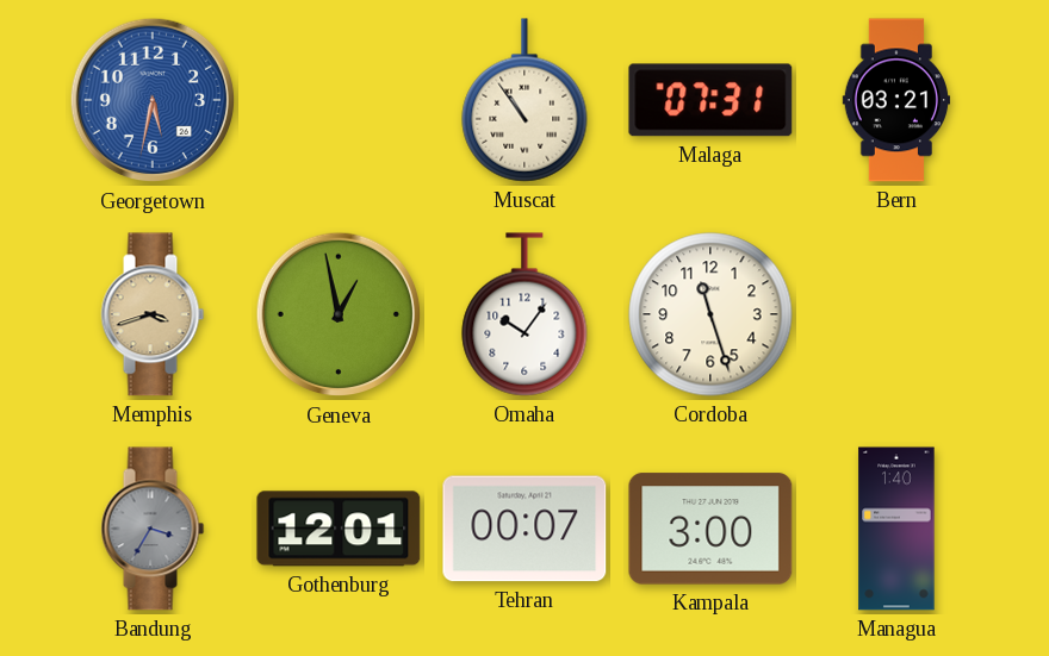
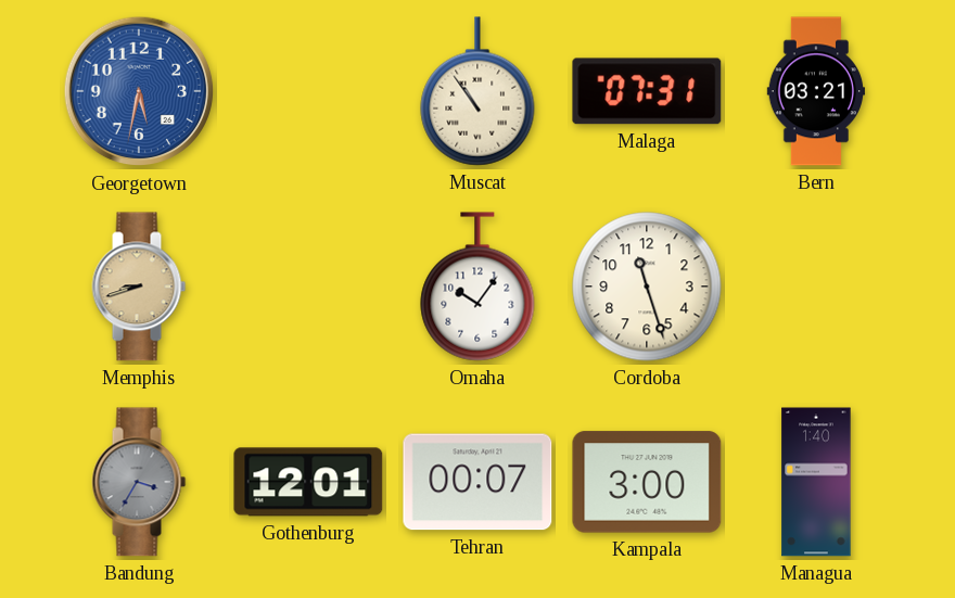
Memphis: 3:42 -> 8:42 (139, 287)
Geneva: 12:58 -> none (339, 314)
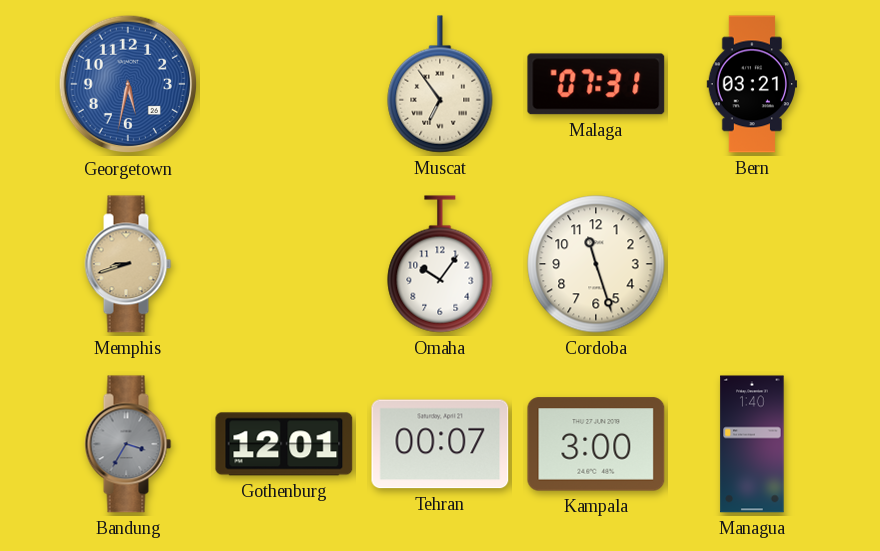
Muscat: 10:54 -> 6:54 (440, 84)
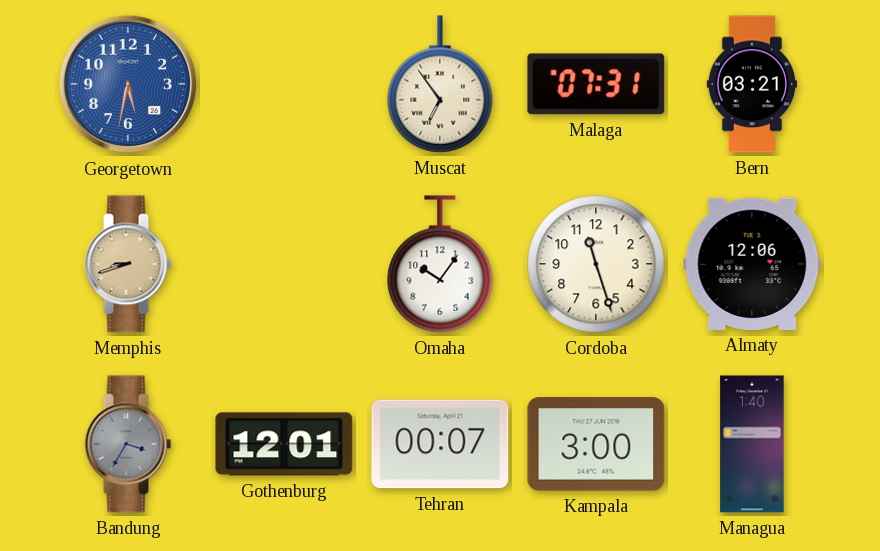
Almaty: none -> 12:06 (752, 264)
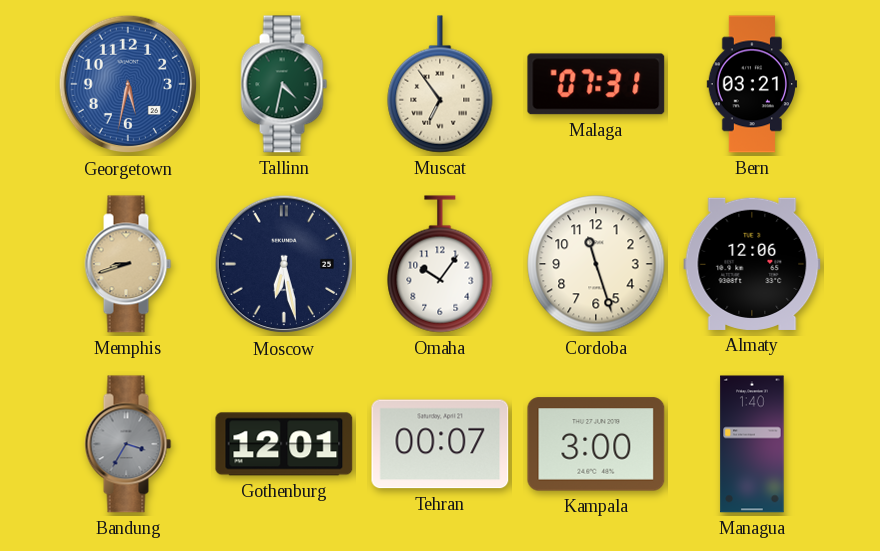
Tallinn: none -> 4:32 (284, 84)
Moscow: none -> 6:28 (284, 264)
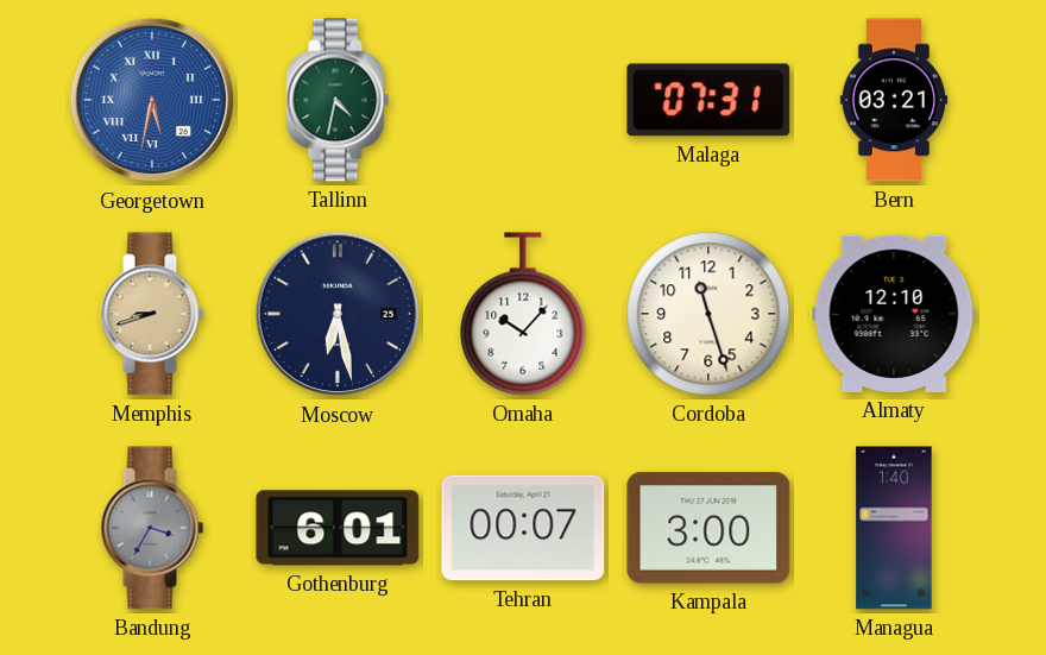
Georgetown numerals: Arabic -> Roman (152, 100)
Muscat: 6:54 -> none (440, 84)
Omaha: 10:06 -> 10:07 (523, 314)
Almaty: 12:06 -> 12:10 (894, 314)
Gothenburg: 12:01 -> 6:01 (338, 528)
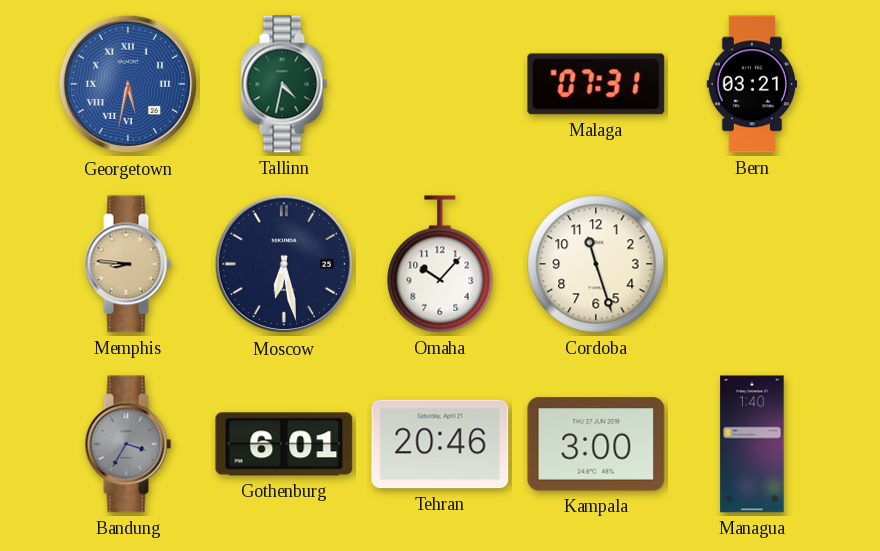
Memphis: 8:42 -> 8:46 (128, 264)
Almaty: 12:10 -> none (894, 314)
Tehran: 00:07 -> 20:46 (440, 444)
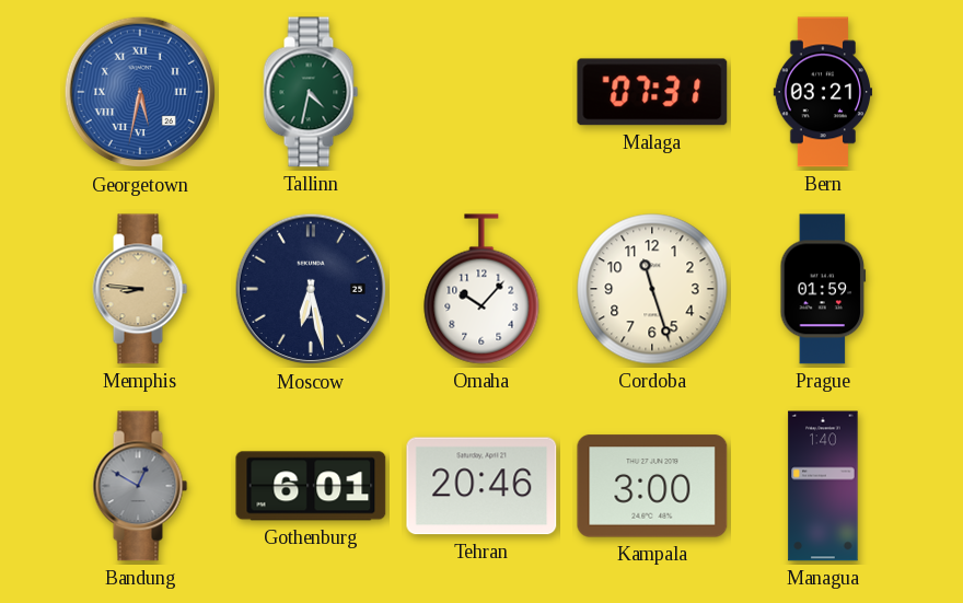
Prague: none -> 01:59 (823, 289)
Bandung: 3:35 -> 12:50 (140, 486)
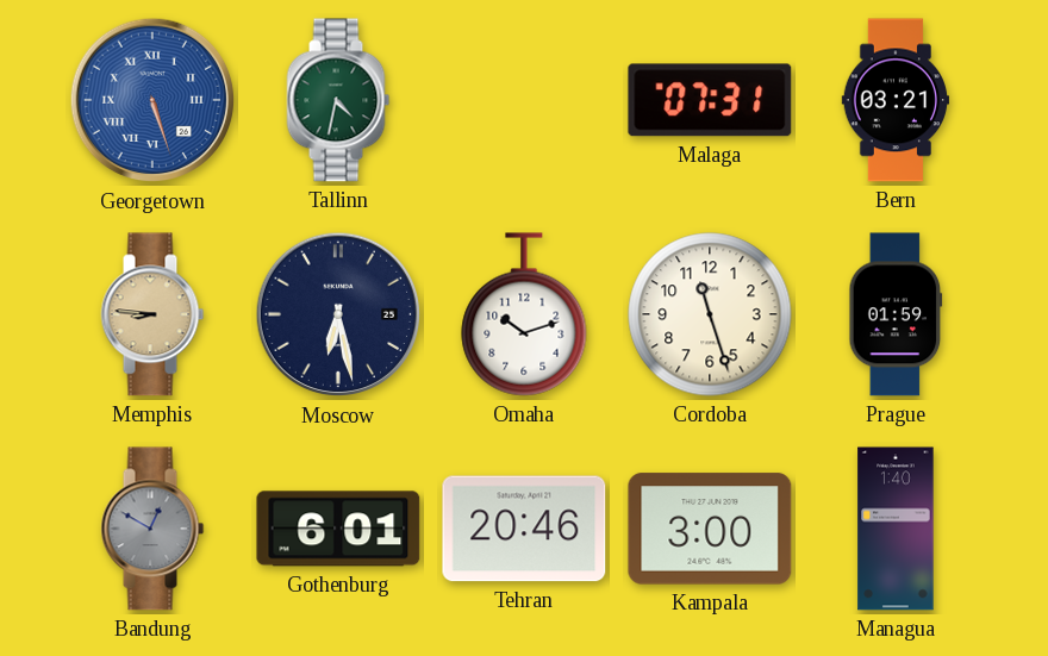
Georgetown: 5:32 -> 5:27 (152, 100)
Omaha: 10:07 -> 10:12 (524, 314)
